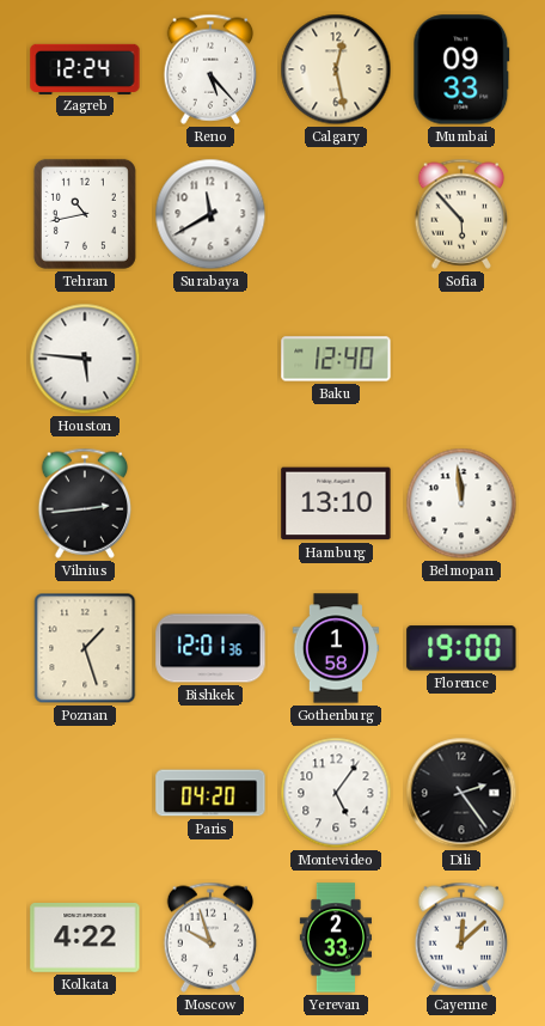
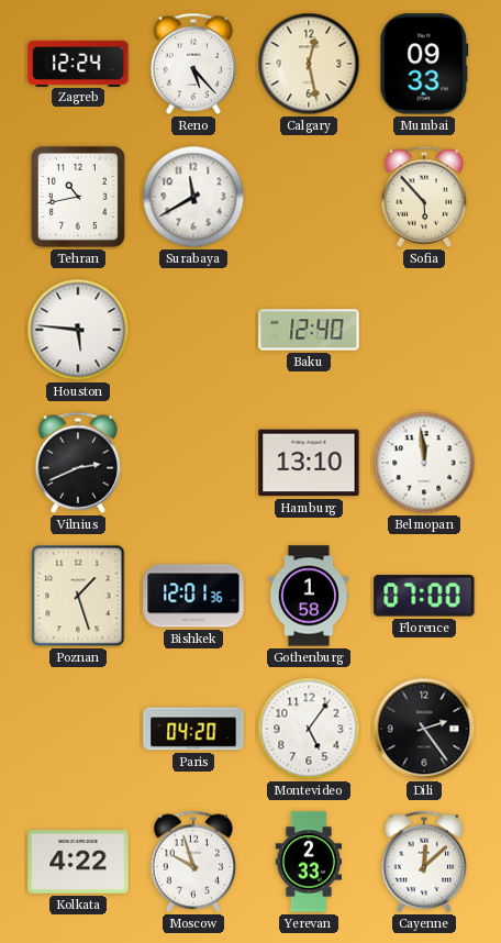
Vilnius: 2:44 -> 2:41 (78, 463)
Florence: 19:00 -> 07:00 (424, 596)
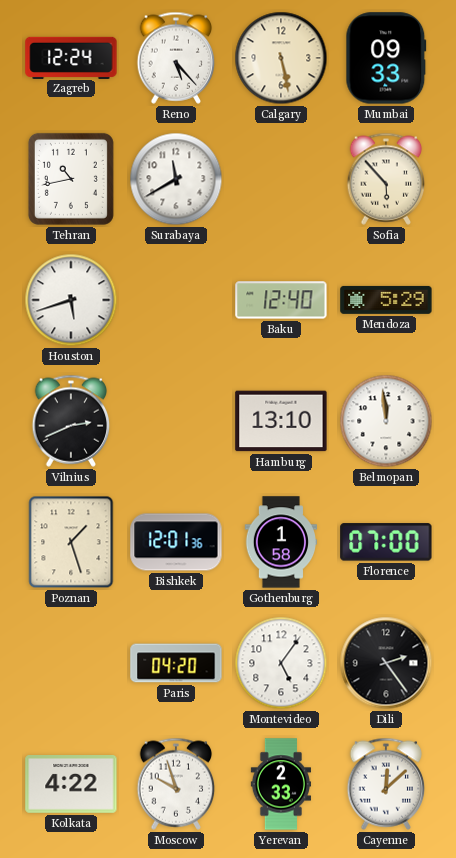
Calgary: 12:28 -> 5:28 (281, 58)
Houston: 5:46 -> 5:42 (71, 300)
Mendoza: none -> 5:29 (386, 300)
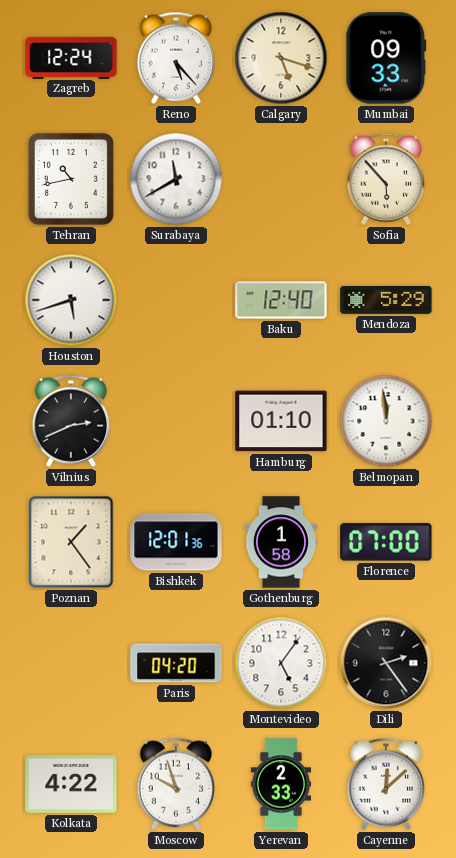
Calgary: 5:28 -> 5:18 (281, 58)
Hamburg: 13:10 -> 01:10 (281, 421)
Poznan: 1:27 -> 1:24 (71, 542)
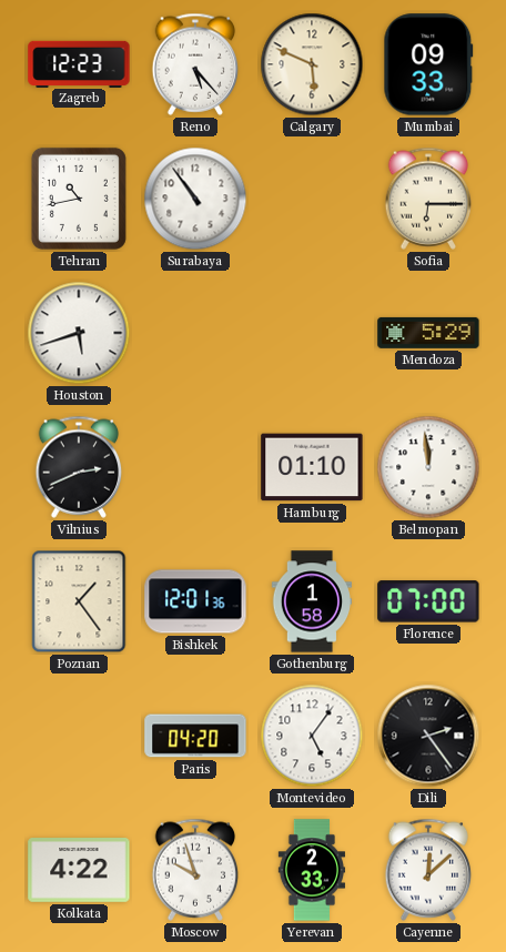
Zagreb: 12:24 -> 12:23 (79, 63)
Calgary: 5:18 -> 5:49 (312, 64)
Surabaya: 11:40 -> 10:54 (195, 199)
Sofia: 5:53 -> 6:15 (428, 199)
Baku: 12:40 -> none (281, 300)
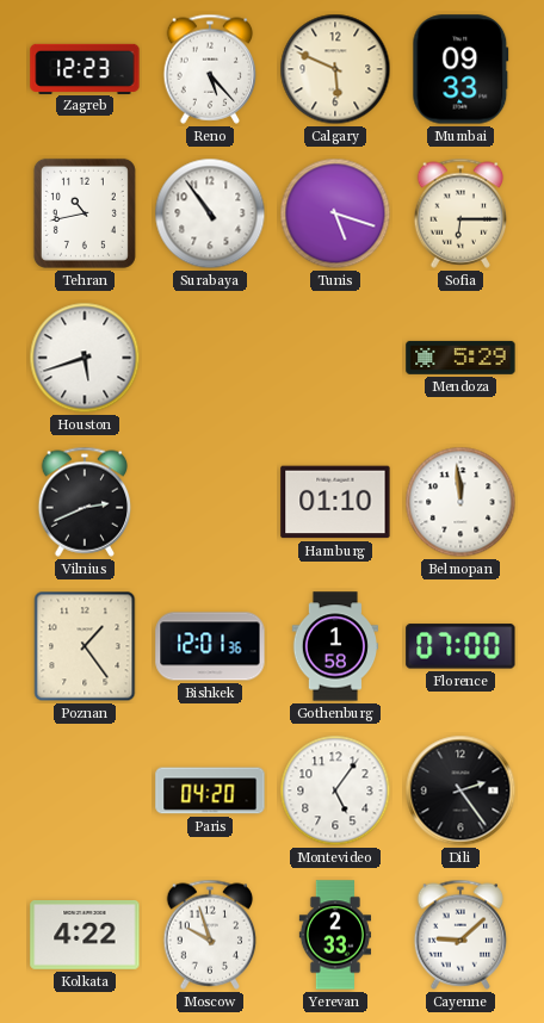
Tunis: none -> 5:18 (335, 213)
Cayenne: 12:08 -> 9:08 (460, 935)
